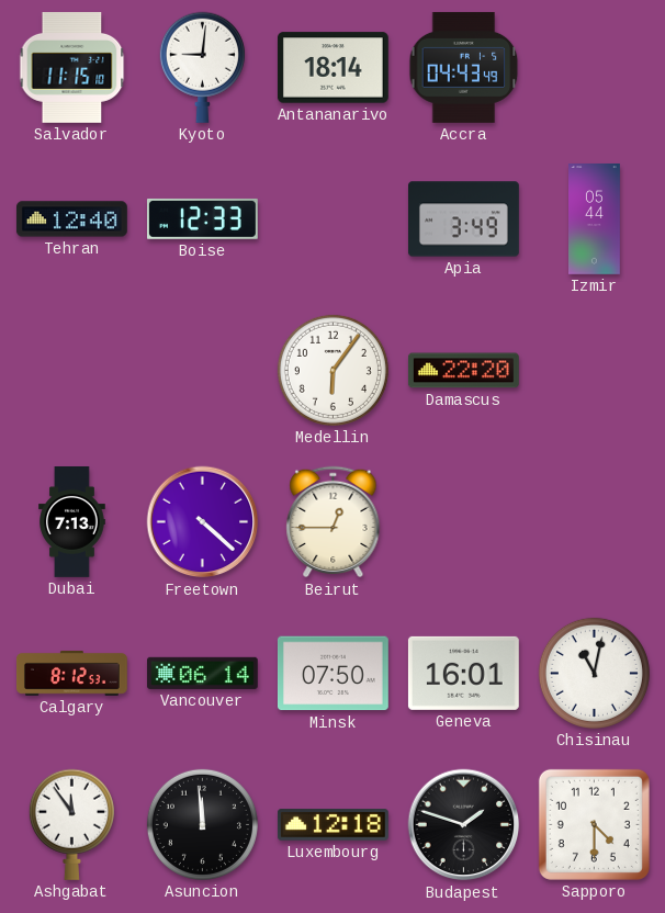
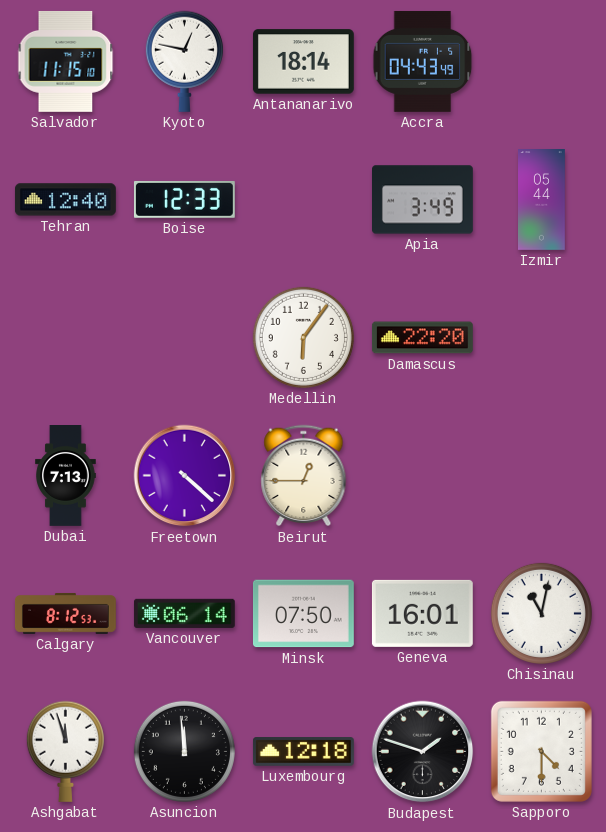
Kyoto: 9:01 -> 12:47 (184, 61)
Ashgabat: 11:54 -> 11:57 (65, 751)
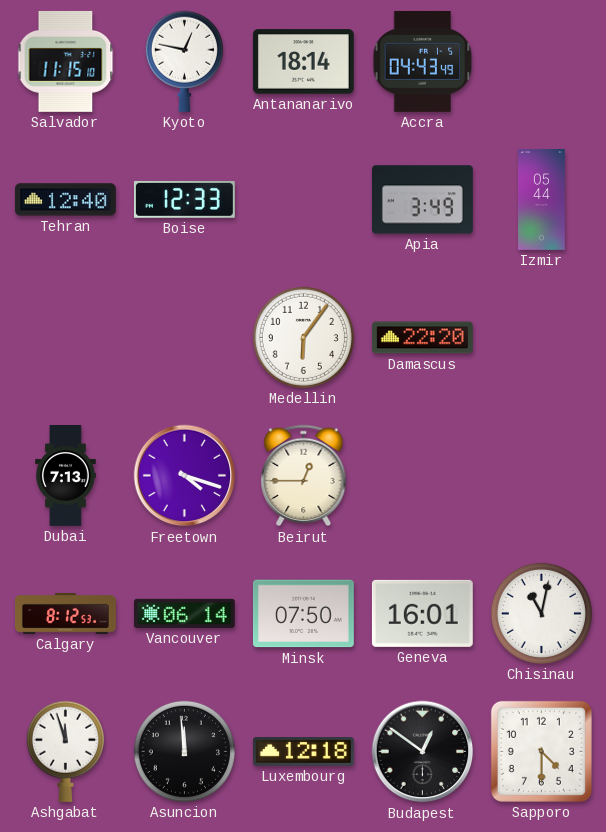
Freetown: 4:22 -> 4:18 (185, 476)
Budapest: 1:48 -> 12:51 (423, 752)
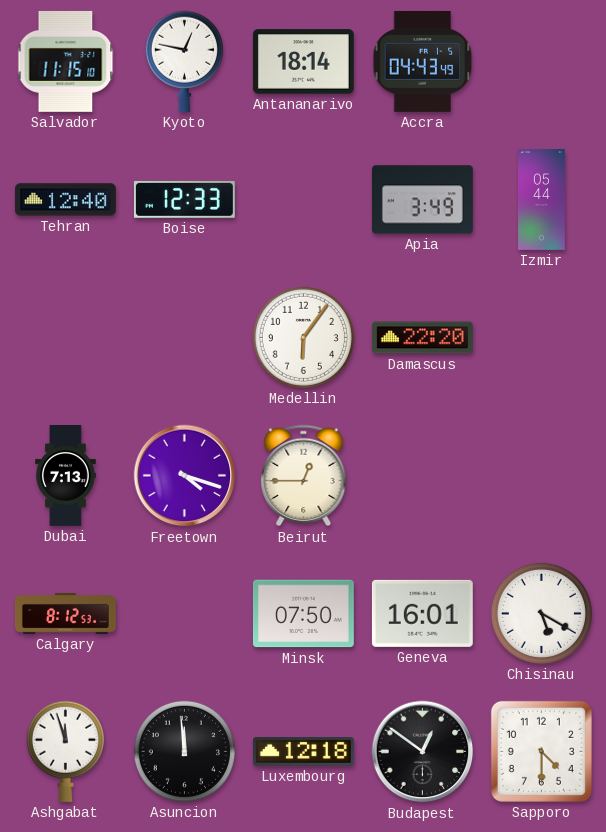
Vancouver: 06:14 -> none (184, 613)
Chisinau: 11:02 -> 5:20 (541, 613)
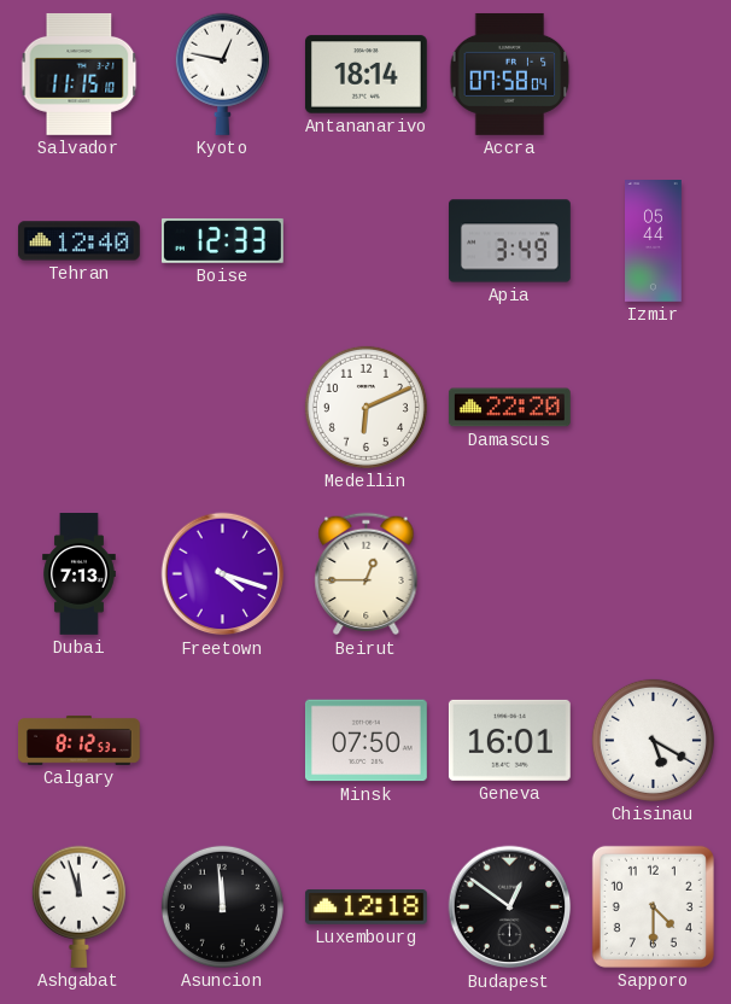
Accra: 04:43 -> 07:58 (510, 74)
Medellin: 6:06 -> 6:11 (366, 407)
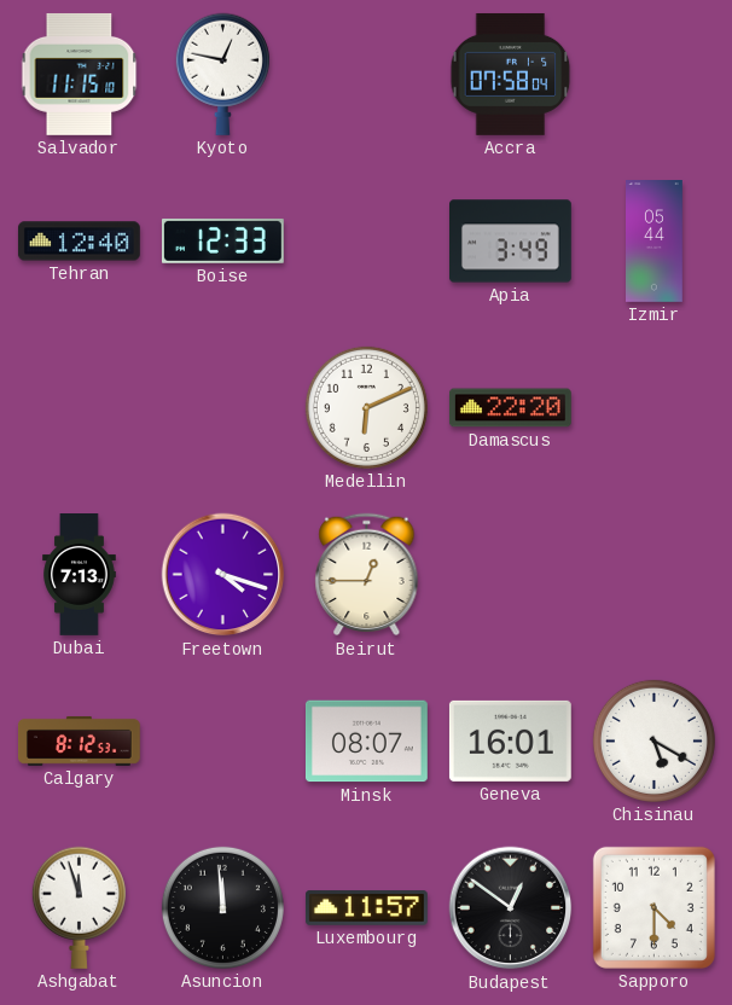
Antananarivo: 18:14 -> none (366, 75)
Minsk: 07:50 -> 08:07 (366, 742)
Luxembourg: 12:18 -> 11:57 (367, 908)
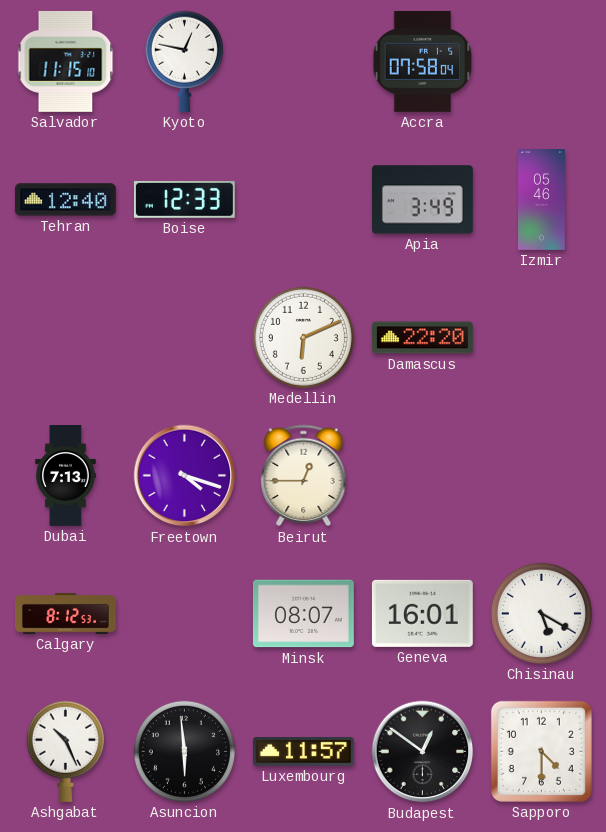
Izmir: 05:44 -> 05:46 (542, 200)
Ashgabat: 11:57 -> 10:26 (65, 751)
Asuncion: 11:59 -> 5:59 (184, 751)
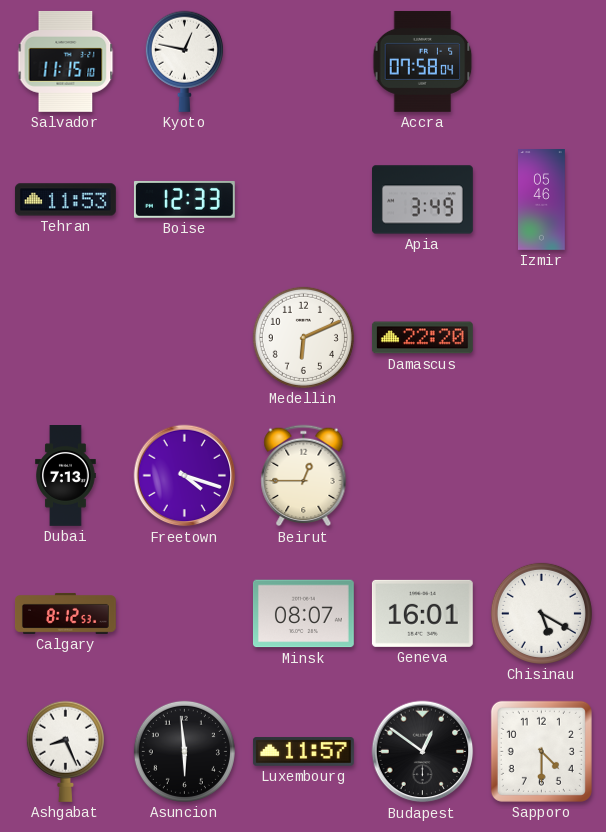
Tehran: 12:40 -> 11:53 (65, 200)
Ashgabat: 10:26 -> 8:26 (65, 751)
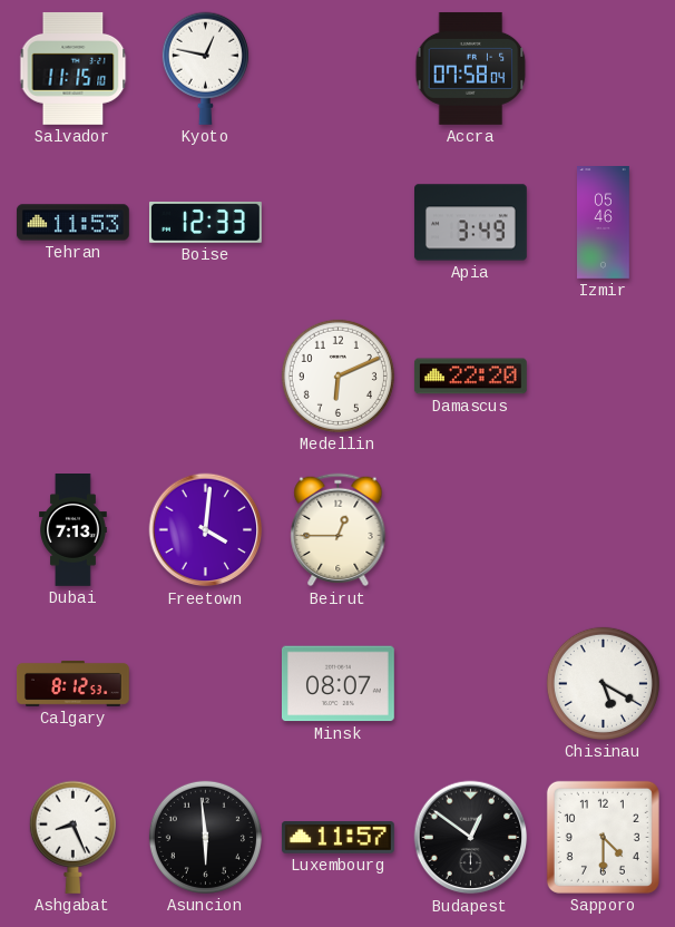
Freetown: 4:18 -> 4:01 (206, 530)
Geneva: 16:01 -> none (422, 613)
